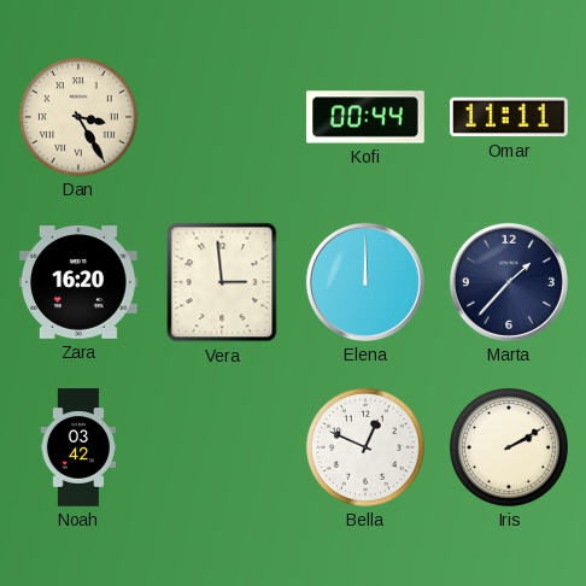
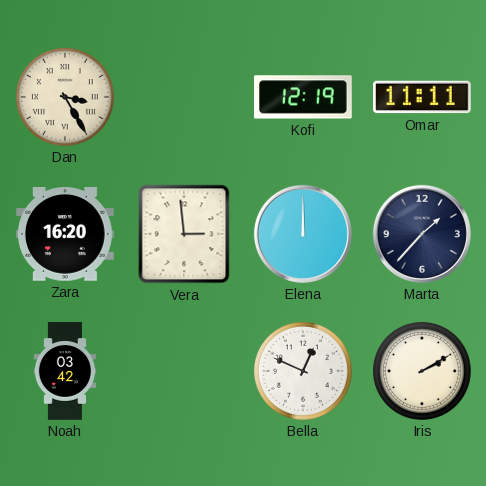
Kofi: 00:44 -> 12:19 (304, 97)
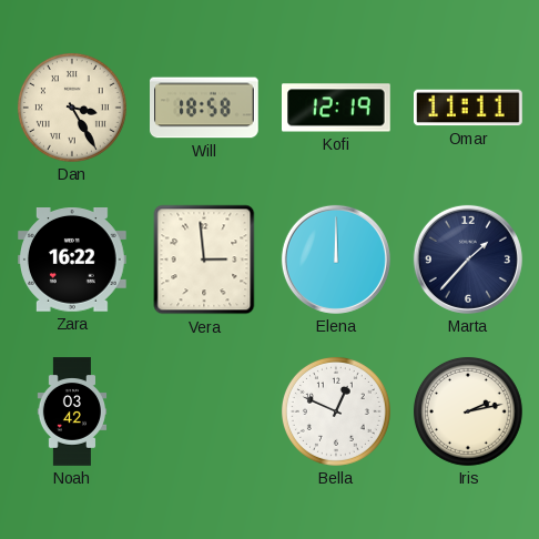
Will: none -> 18:58 (205, 108)
Zara: 16:20 -> 16:22 (73, 261)
Iris: 2:10 -> 2:13 (468, 411)
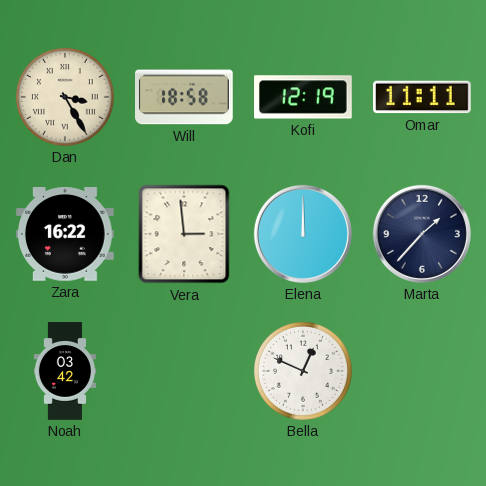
Iris: 2:13 -> none (468, 411)
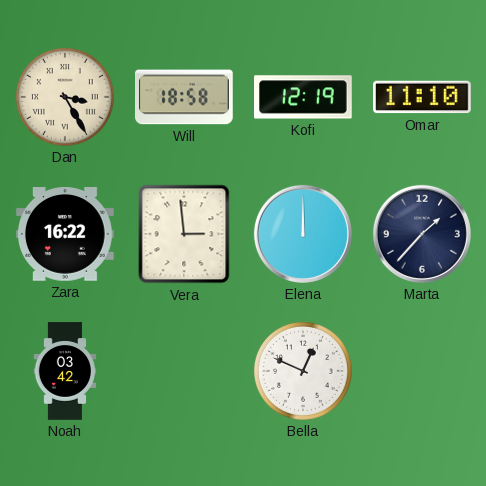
Omar: 11:11 -> 11:10 (423, 97)
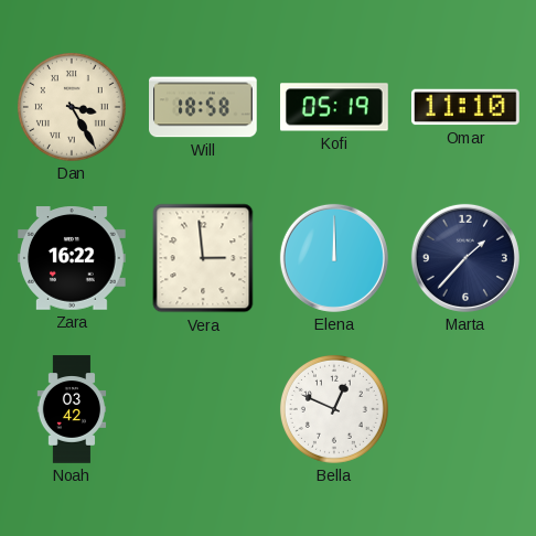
Kofi: 12:19 -> 05:19 (335, 107)
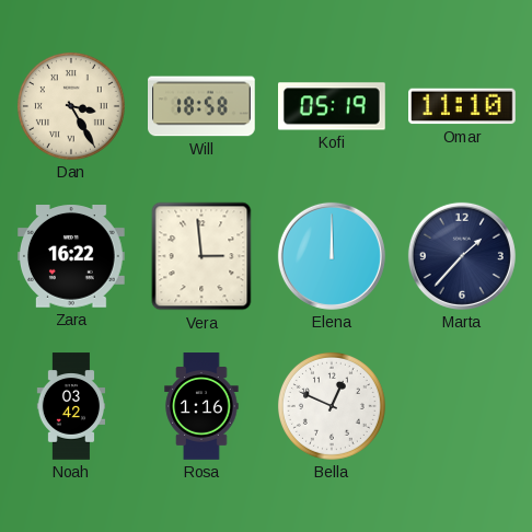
Rosa: none -> 1:16 (201, 406)
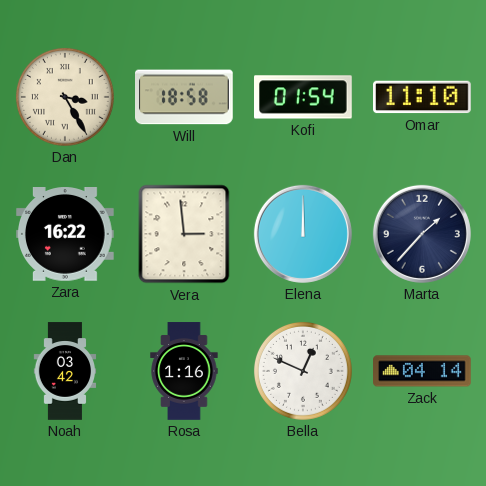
Kofi: 05:19 -> 01:54 (304, 97)
Zack: none -> 04:14 (423, 371)
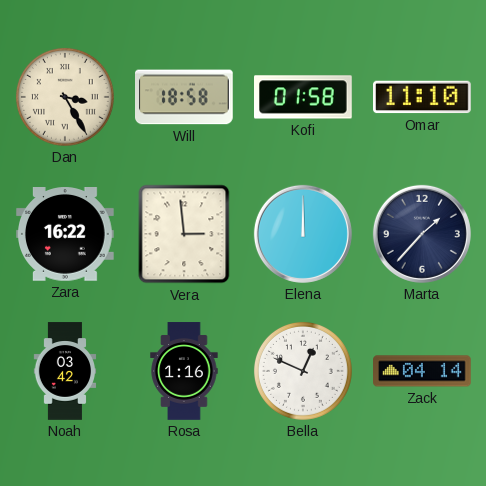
Kofi: 01:54 -> 01:58 (304, 97)
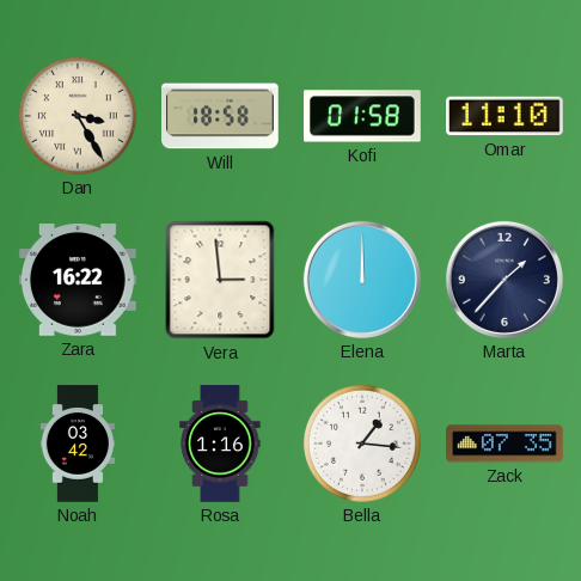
Bella: 12:49 -> 1:16 (362, 444)
Zack: 04:14 -> 07:35 (506, 444)
